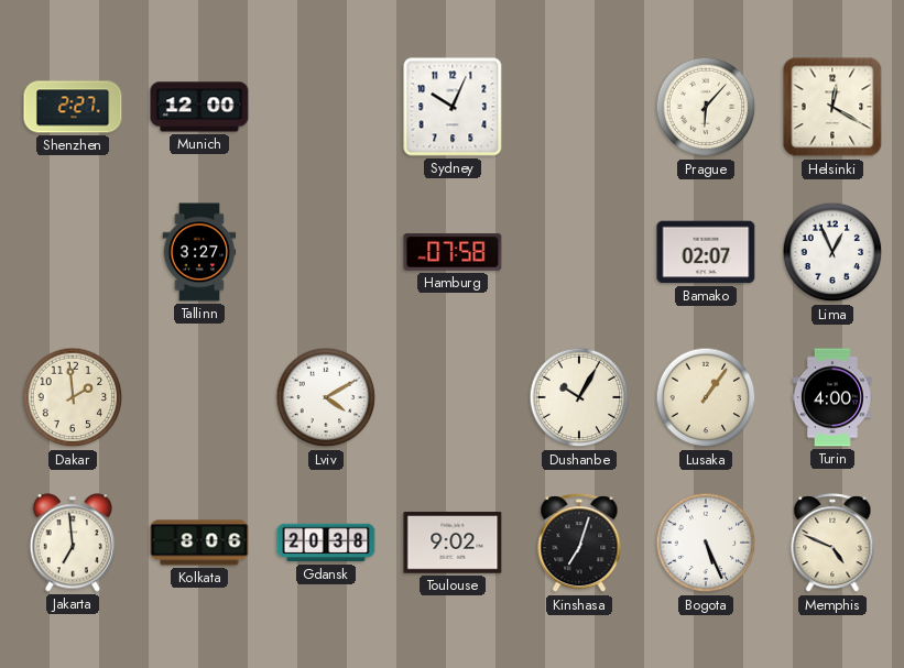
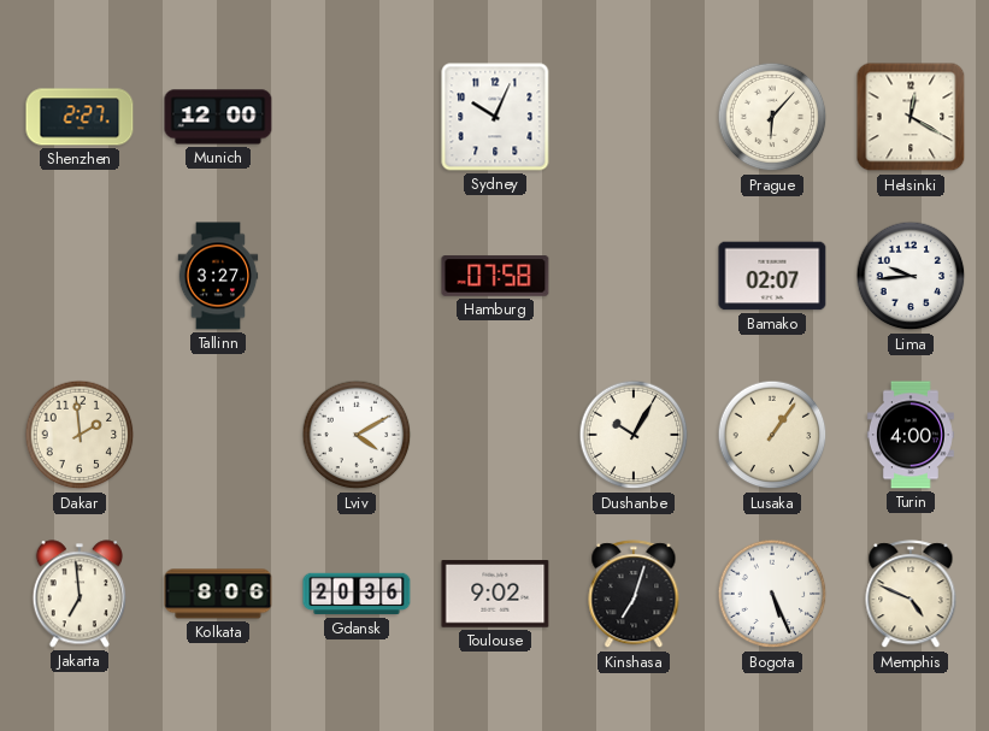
Lima: 12:56 -> 9:44 (911, 276)
Gdansk: 20:38 -> 20:36 (357, 594)
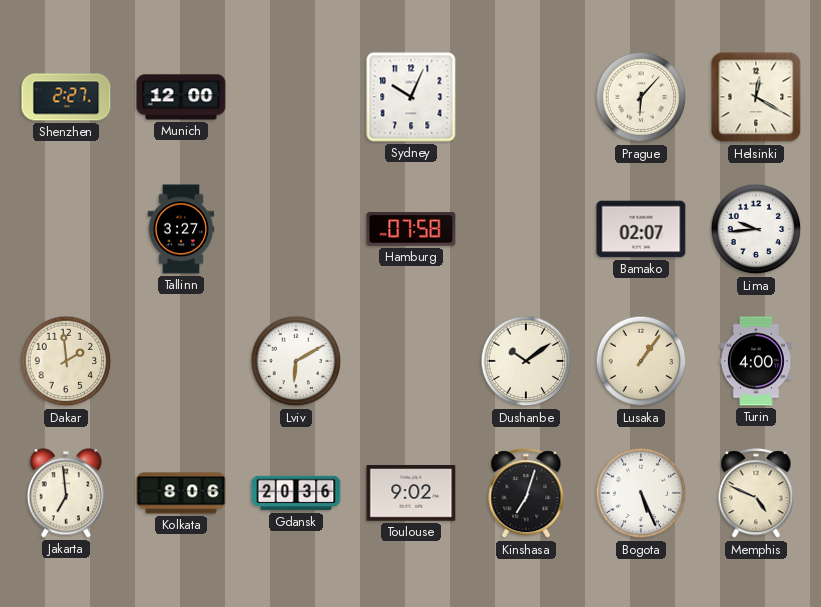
Lviv: 4:10 -> 6:10 (296, 361)
Dushanbe: 10:05 -> 10:09 (526, 361)
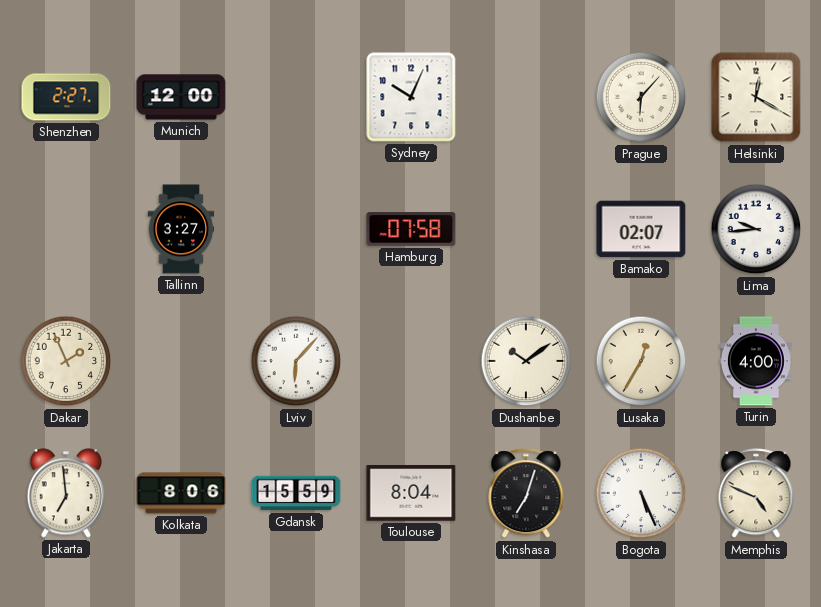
Dakar: 1:59 -> 1:56 (66, 361)
Lviv: 6:10 -> 6:07 (296, 361)
Lusaka: 1:06 -> 12:35 (641, 361)
Gdansk: 20:36 -> 15:59 (296, 493)
Toulouse: 9:02 -> 8:04 (411, 493)
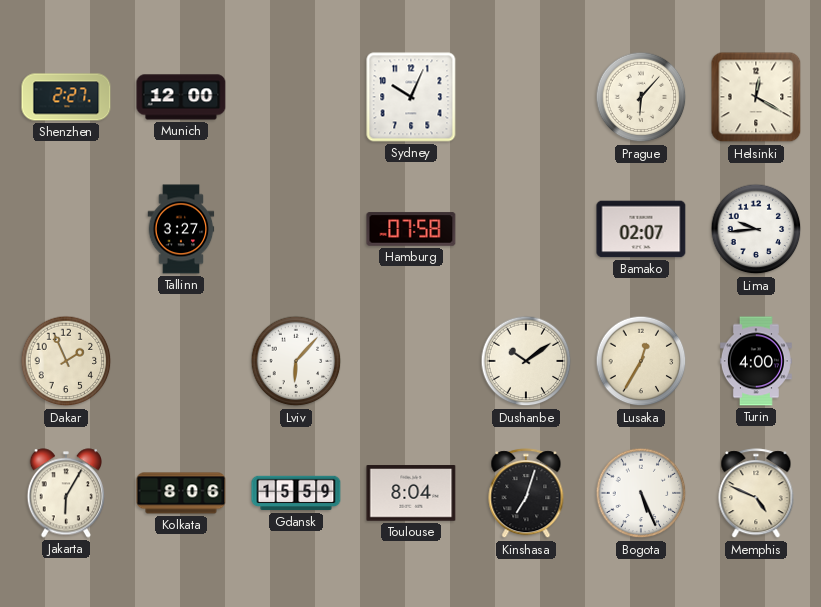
Jakarta: 6:59 -> 6:05 (65, 493)
